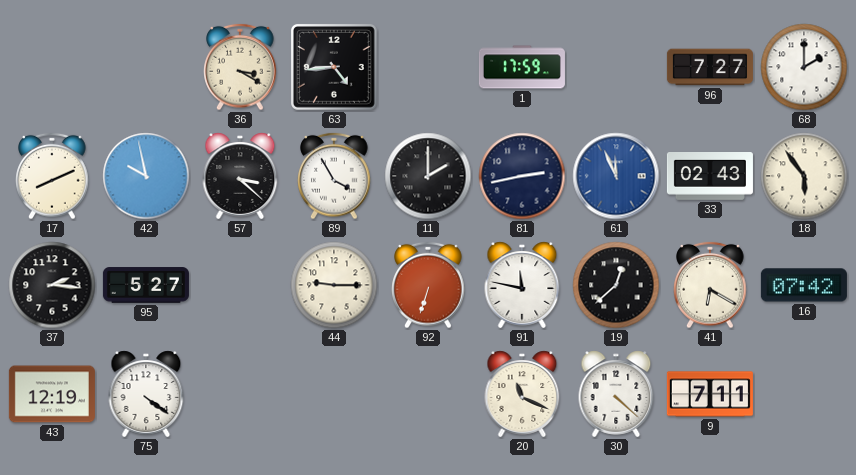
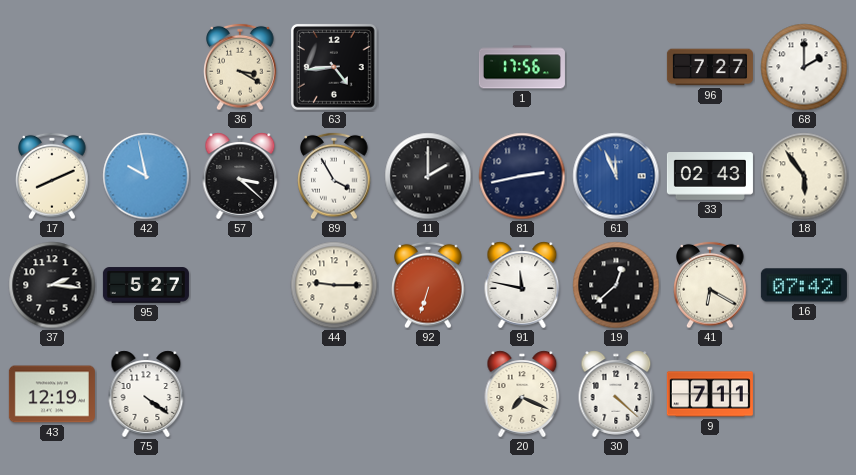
1: 17:59 -> 17:56 (522, 67)
20: 11:19 -> 7:19 (522, 394)
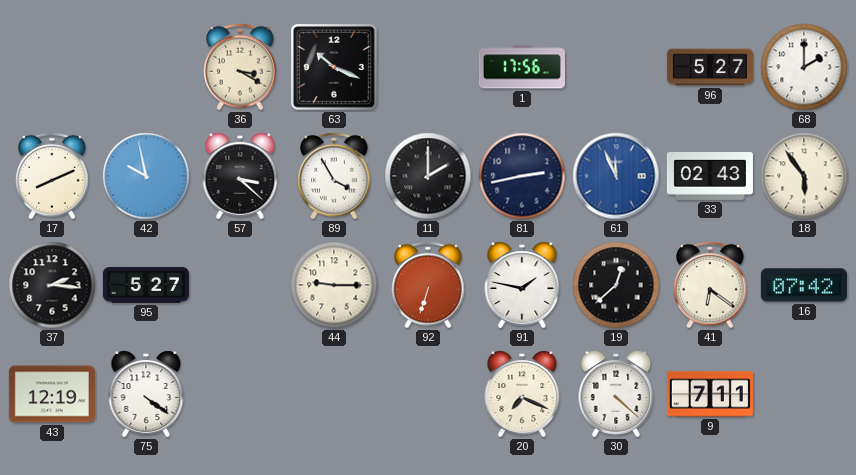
63: 4:44 -> 10:19 (334, 67)
96: 7:27 -> 5:27 (710, 67)
91: 11:47 -> 1:47 (522, 285)
41: 6:20 -> 6:21 (710, 285)
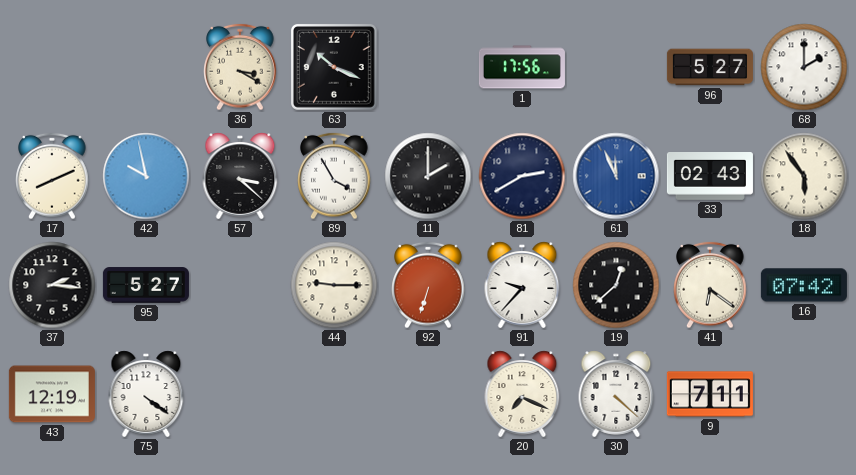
81: 2:43 -> 2:40 (522, 176)
91: 1:47 -> 9:37 (522, 285)
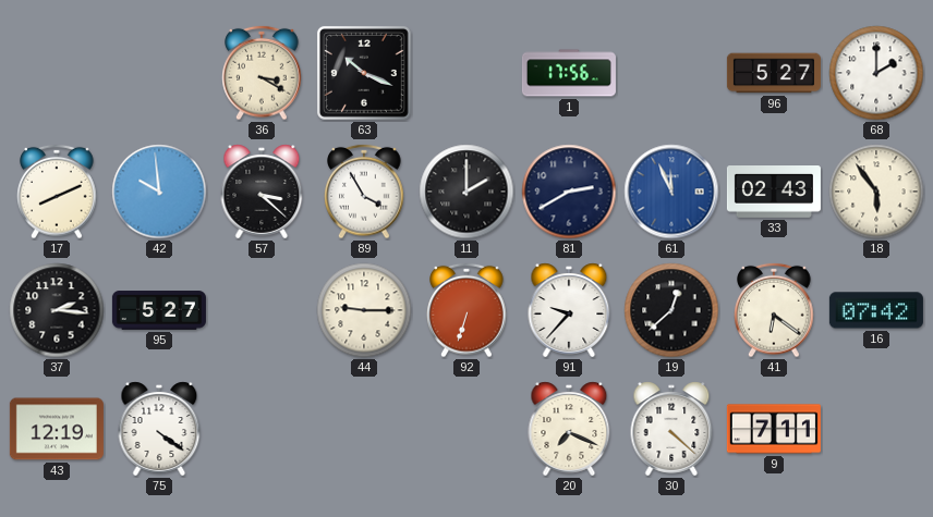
42: 9:58 -> 9:59 (159, 192)
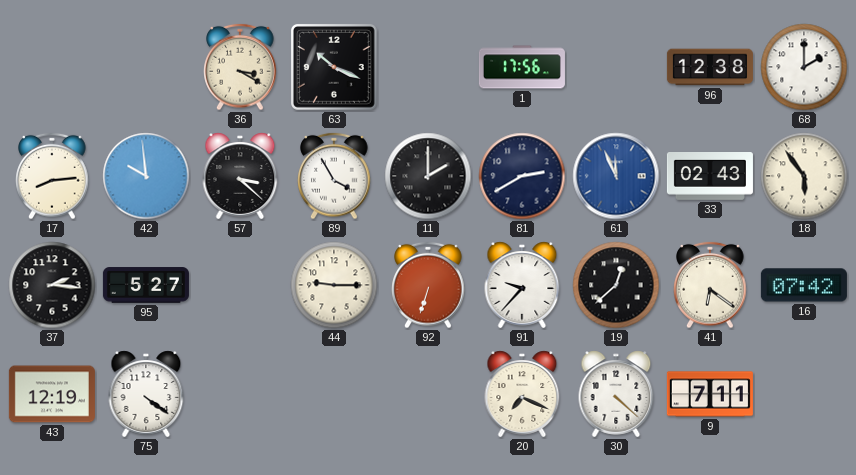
96: 5:27 -> 12:38 (710, 67)
17: 8:11 -> 8:14 (52, 176)
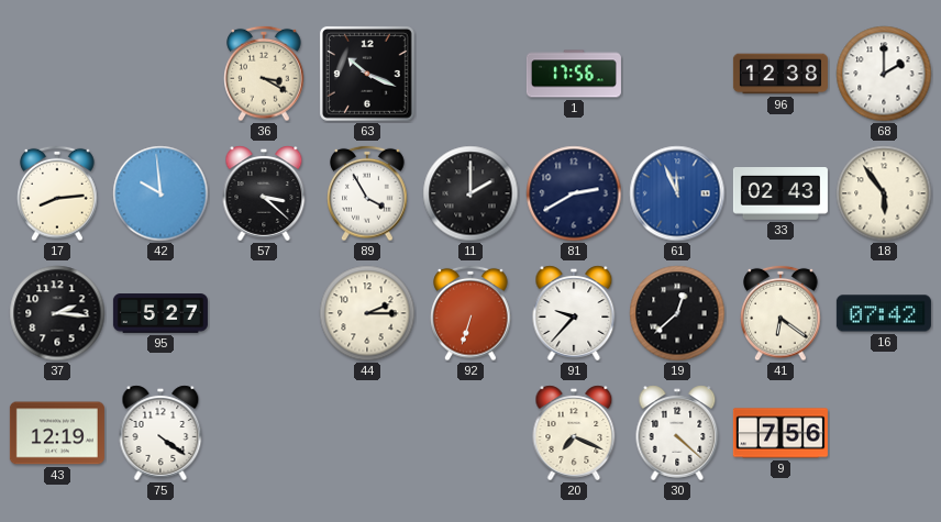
44: 9:15 -> 2:15 (367, 313)
9: 7:11 -> 7:56 (781, 433)
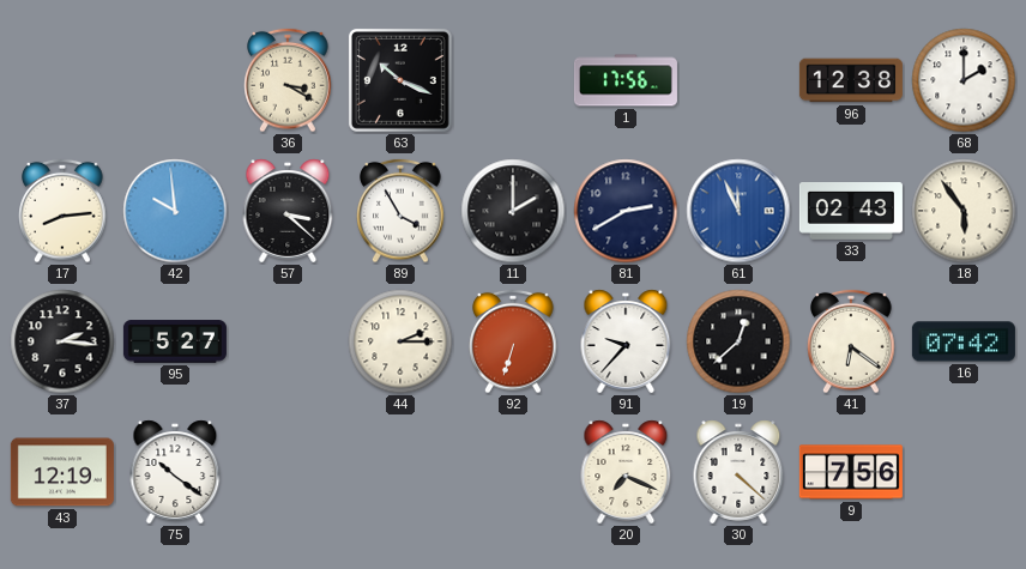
75: 4:21 -> 10:21 (175, 472)
